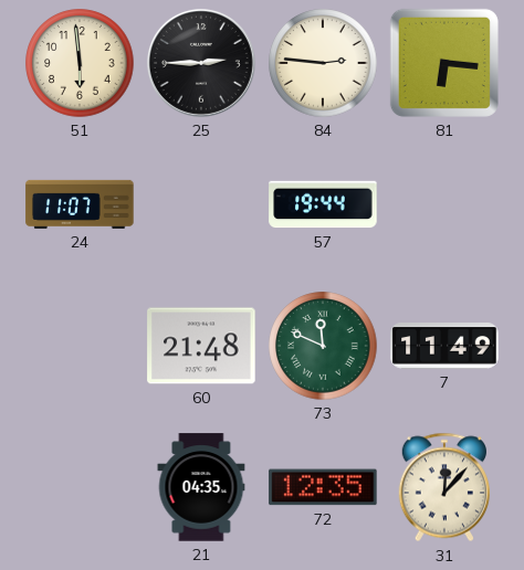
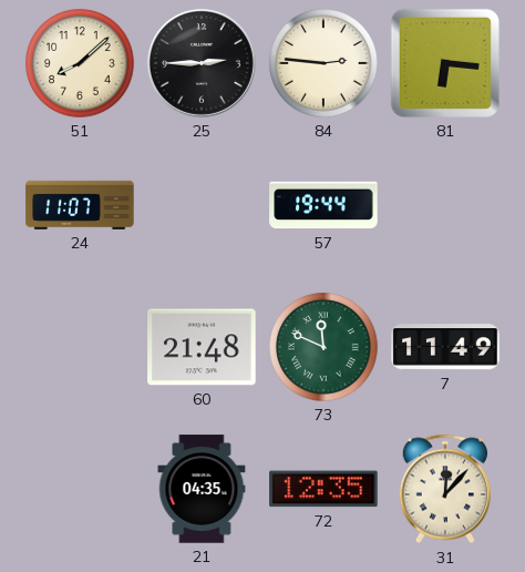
51: 5:59 -> 8:08 (80, 63)
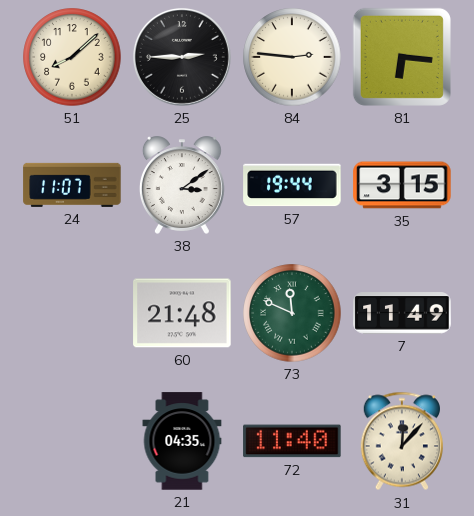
38: none -> 3:09 (182, 185)
35: none -> 3:15 (402, 185)
72: 12:35 -> 11:40 (292, 441)
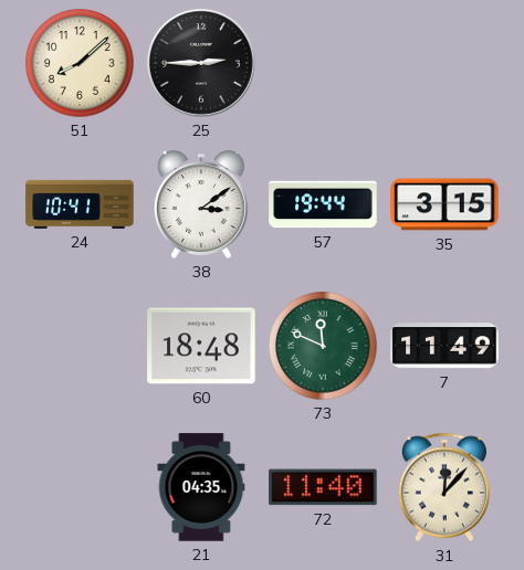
84: 2:46 -> none (292, 57)
81: 6:16 -> none (402, 57)
24: 11:07 -> 10:41 (80, 204)
60: 21:48 -> 18:48 (201, 346)
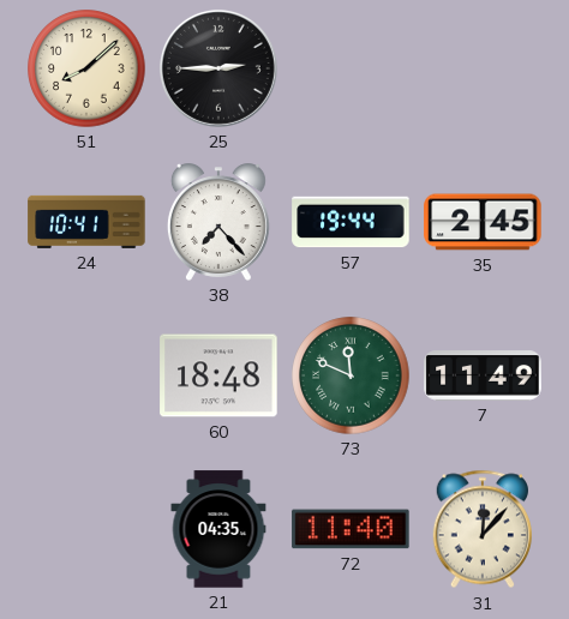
38: 3:09 -> 7:23 (218, 222)
35: 3:15 -> 2:45 (483, 222)
